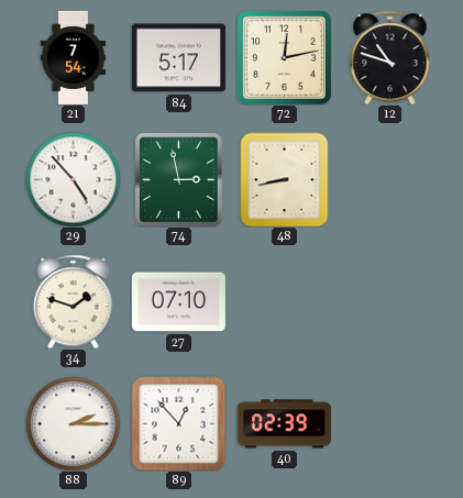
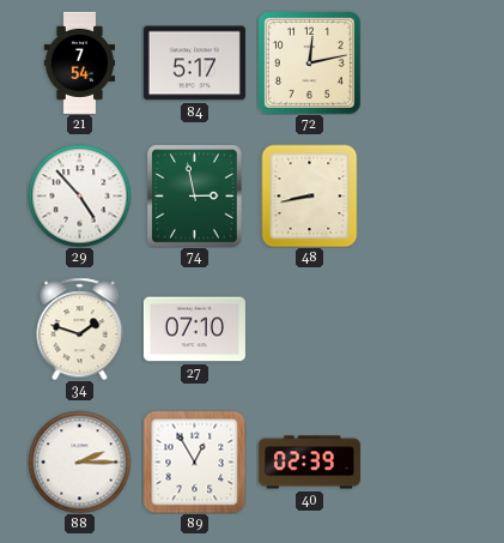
12: 10:48 -> none (390, 57)
89: 12:53 -> 12:55 (194, 461)
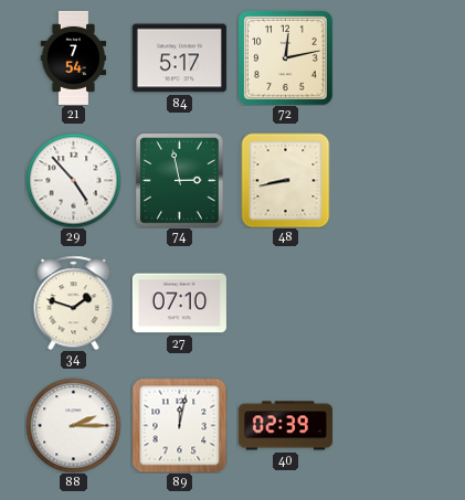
89: 12:55 -> 12:02 (179, 425)
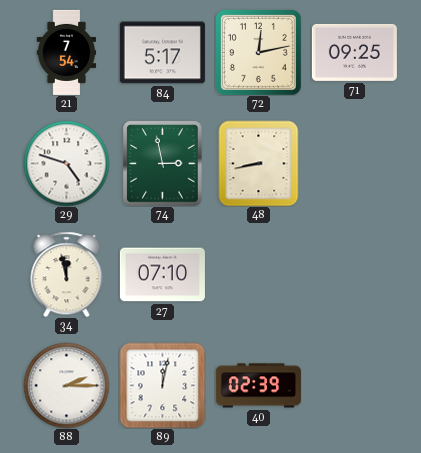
71: none -> 09:25 (354, 52)
29: 4:53 -> 4:48 (66, 163)
34: 1:48 -> 11:58 (67, 274)
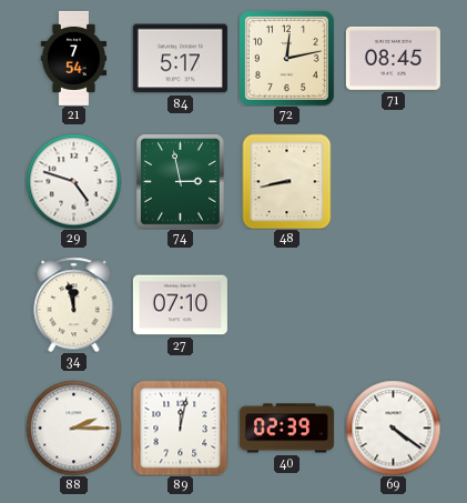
71: 09:25 -> 08:45 (393, 58)
69: none -> 4:21 (393, 427)
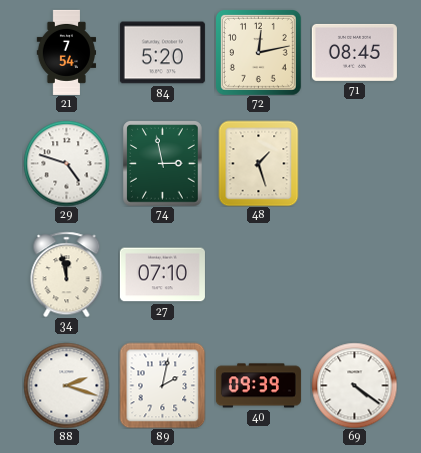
84: 5:17 -> 5:20 (162, 53)
48: 8:43 -> 1:27 (259, 163)
88: 2:15 -> 2:18 (66, 385)
89: 12:02 -> 2:02 (162, 385)
40: 02:39 -> 09:39 (258, 386)
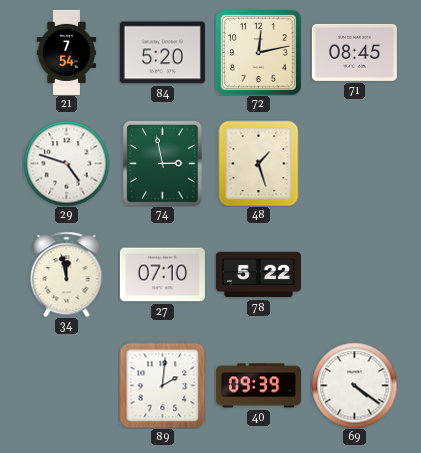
78: none -> 5:22 (258, 275)
88: 2:18 -> none (66, 385)
89: 2:02 -> 2:01 (162, 385)
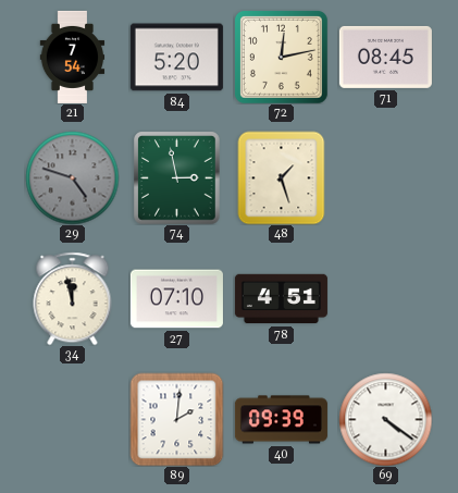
29 dial: white -> grey (72, 177)
78: 5:22 -> 4:51 (281, 299)
